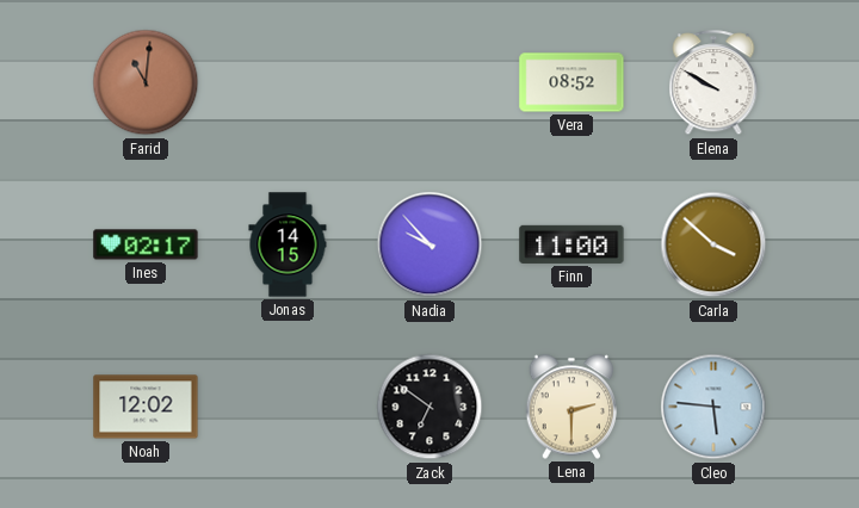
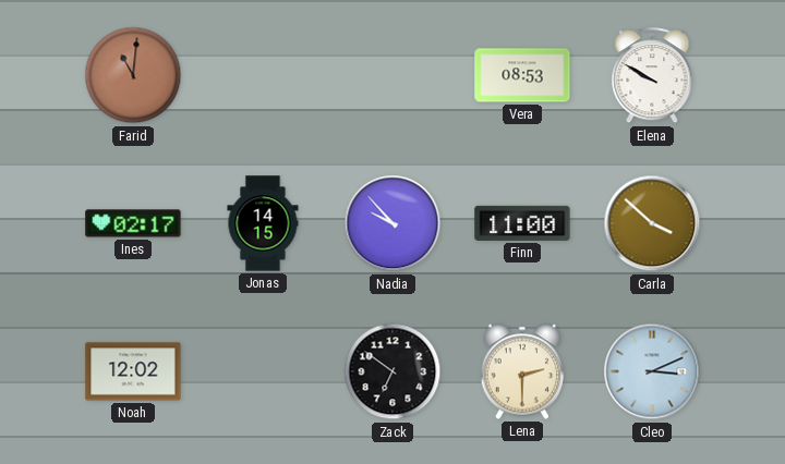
Vera: 08:52 -> 08:53 (522, 75)
Cleo: 5:46 -> 3:11 (652, 371)
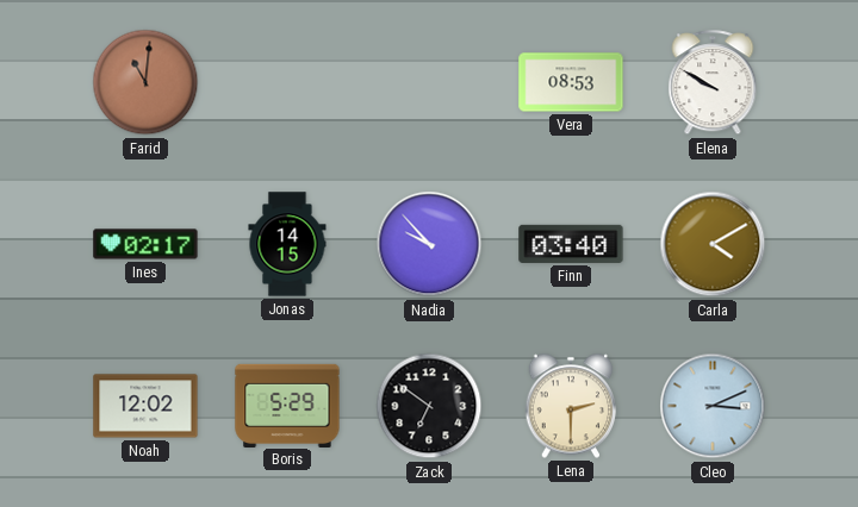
Finn: 11:00 -> 03:40 (571, 244)
Carla: 3:52 -> 4:10 (713, 244)
Boris: none -> 5:29 (287, 405)
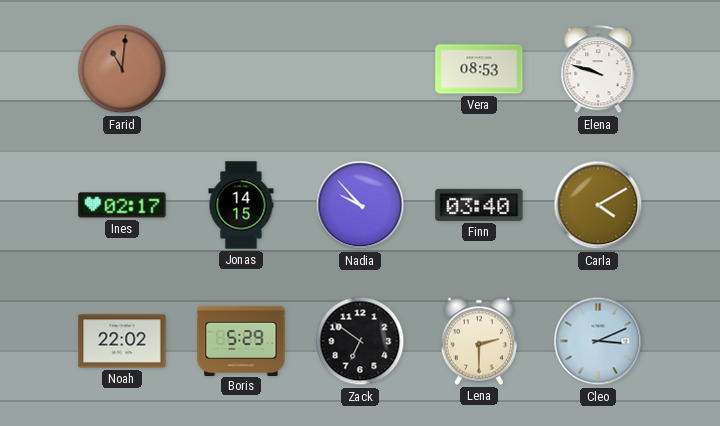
Elena: 9:50 -> 9:48 (598, 70)
Noah: 12:02 -> 22:02 (122, 341)
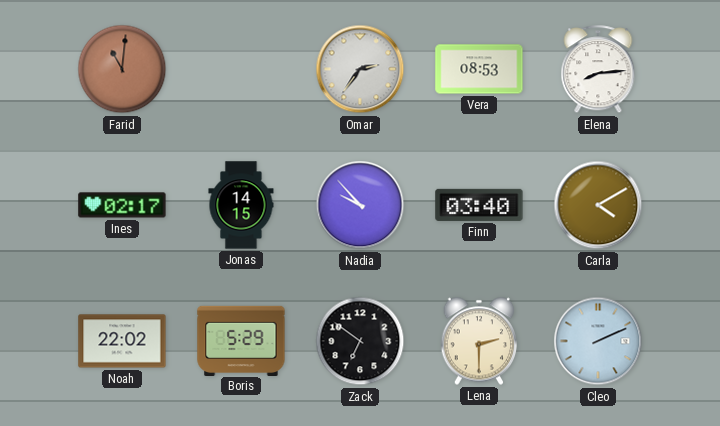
Omar: none -> 2:36 (360, 69)
Elena: 9:48 -> 8:14 (598, 70)
Cleo: 3:11 -> 2:11 (598, 341)
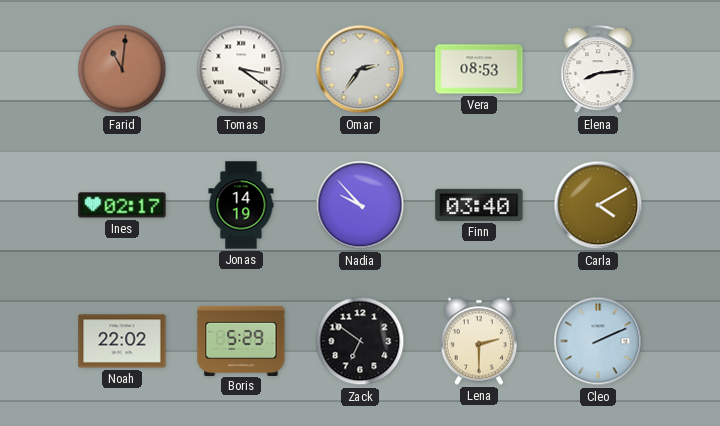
Tomas: none -> 3:21 (241, 69)
Jonas: 14:15 -> 14:19 (241, 205)
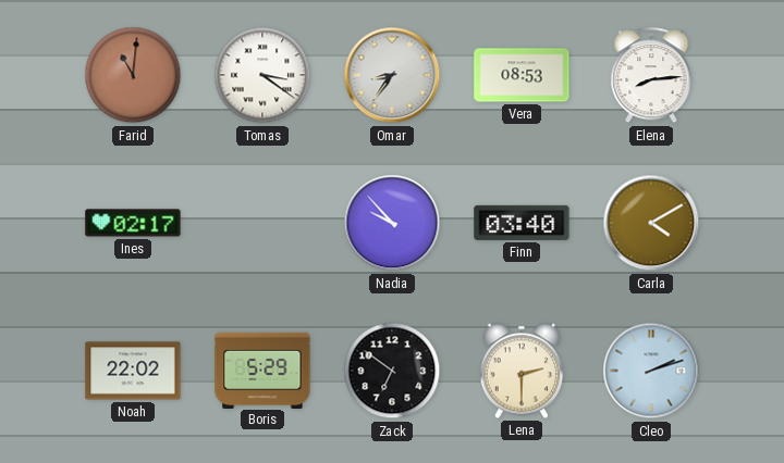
Omar: 2:36 -> 8:36 (392, 75)
Jonas: 14:19 -> none (241, 205)
Cleo: 2:11 -> 2:12 (651, 371)
